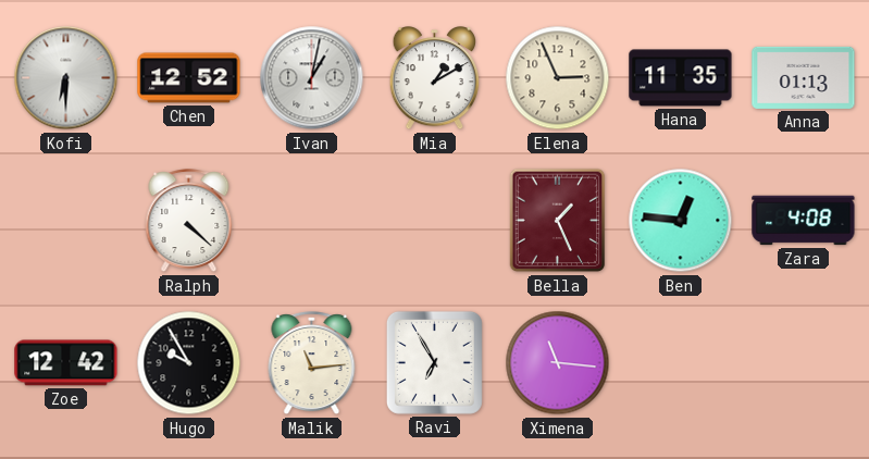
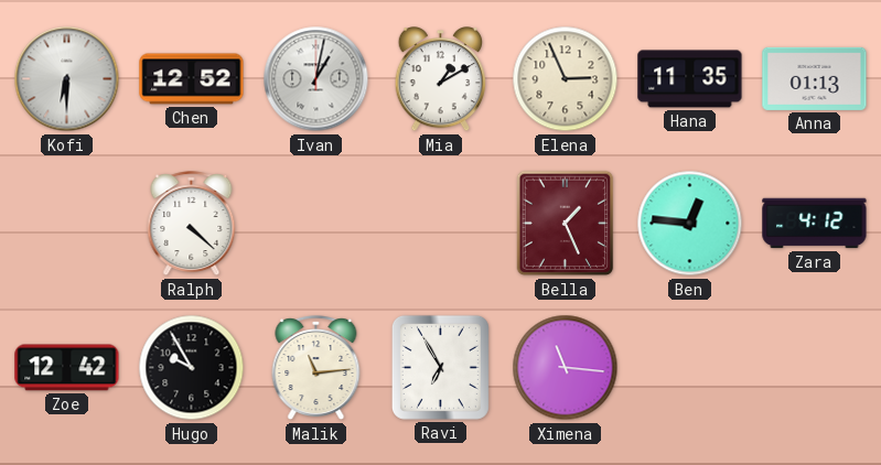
Zara: 4:08 -> 4:12 (815, 224)
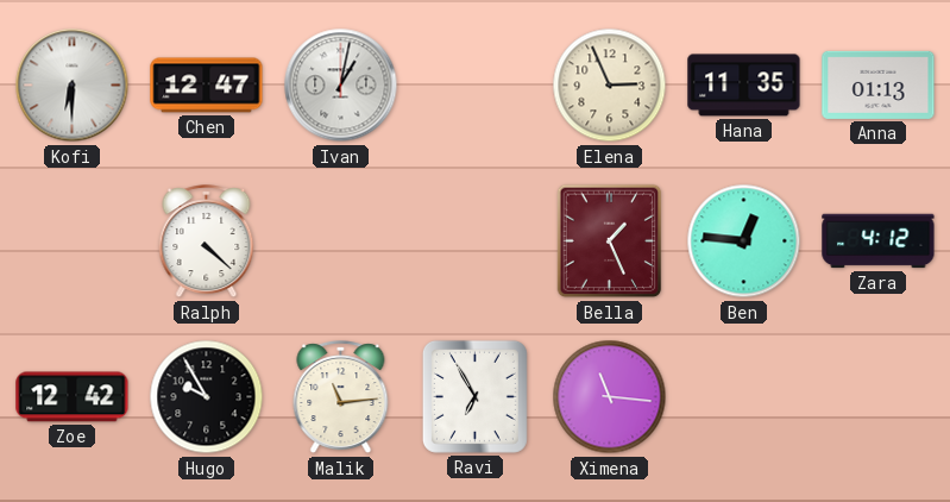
Chen: 12:52 -> 12:47 (207, 86)
Mia: 1:10 -> none (441, 80)
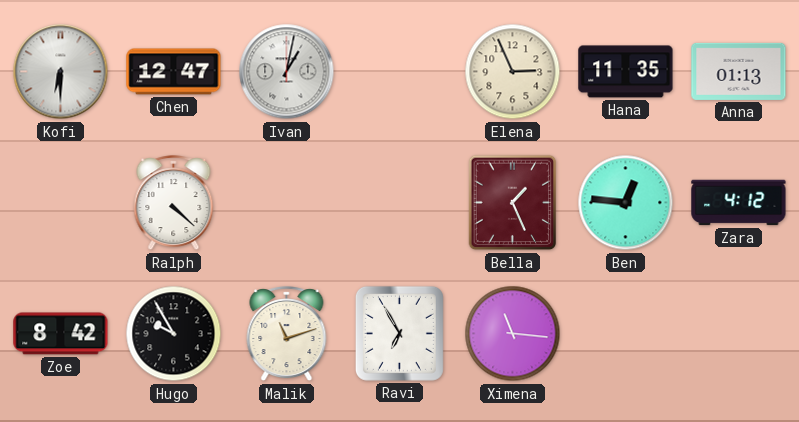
Zoe: 12:42 -> 8:42 (61, 334)
Malik: 11:14 -> 11:12 (287, 334)
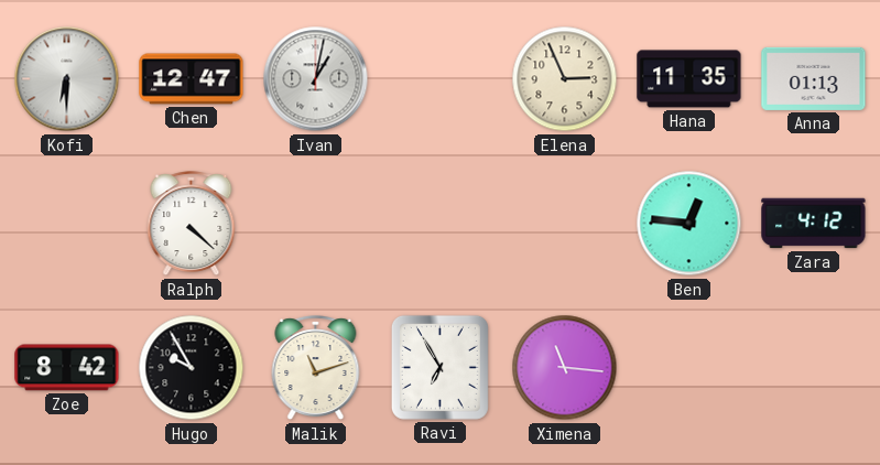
Bella: 1:26 -> none (513, 203)
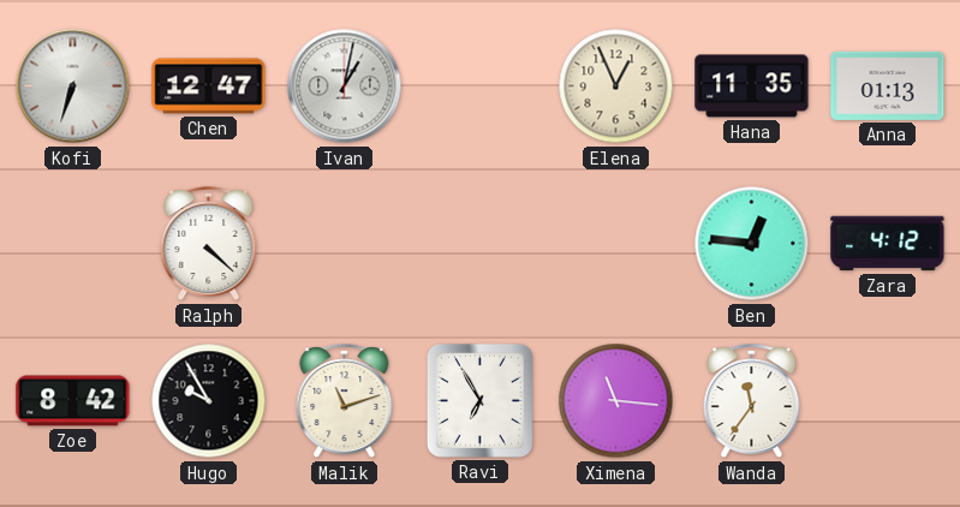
Kofi: 6:30 -> 6:33 (73, 87)
Elena: 2:56 -> 12:56 (616, 87)
Wanda: none -> 11:36 (752, 401)
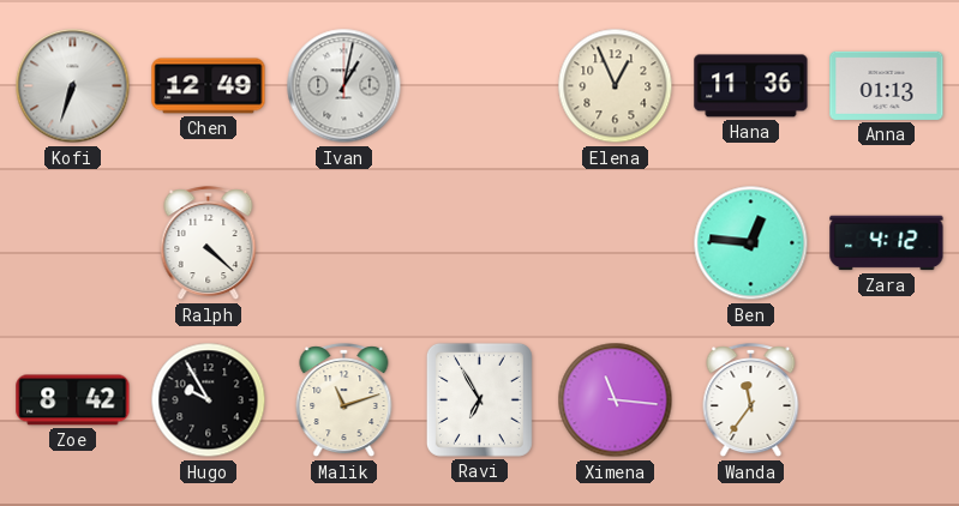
Chen: 12:47 -> 12:49 (209, 86)
Hana: 11:35 -> 11:36 (751, 86)
